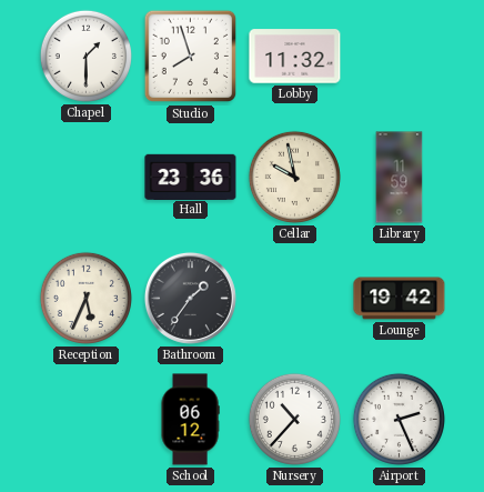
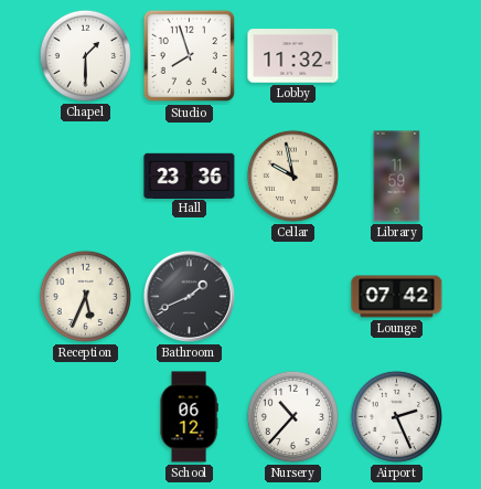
Bathroom: 1:36 -> 1:41 (189, 296)
Lounge: 19:42 -> 07:42 (397, 297)
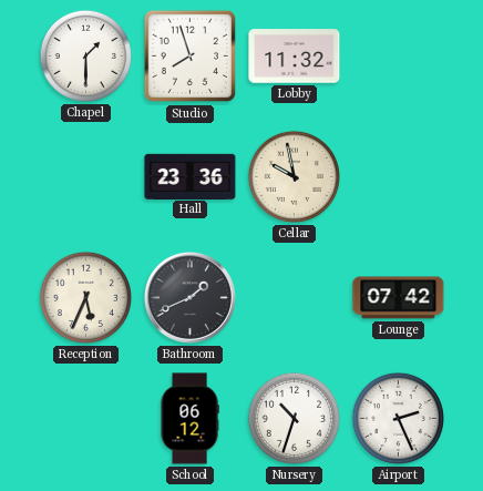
Library: 11:59 -> none (397, 177)
Nursery: 10:37 -> 10:33 (294, 418)
